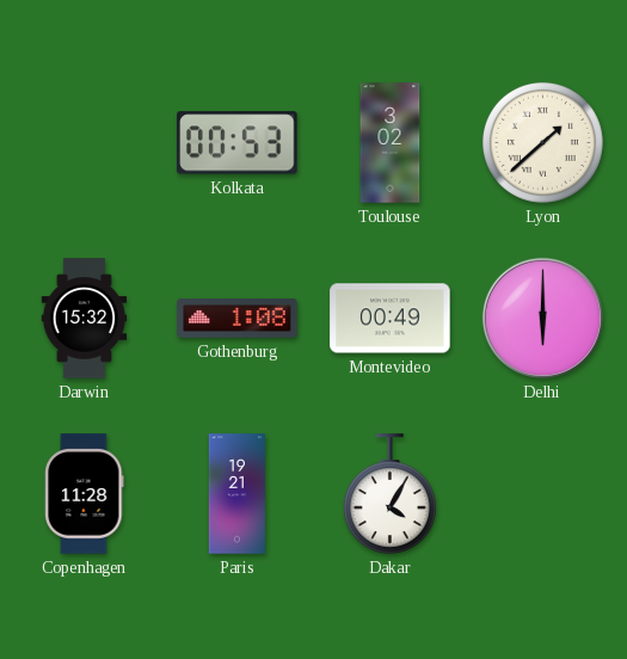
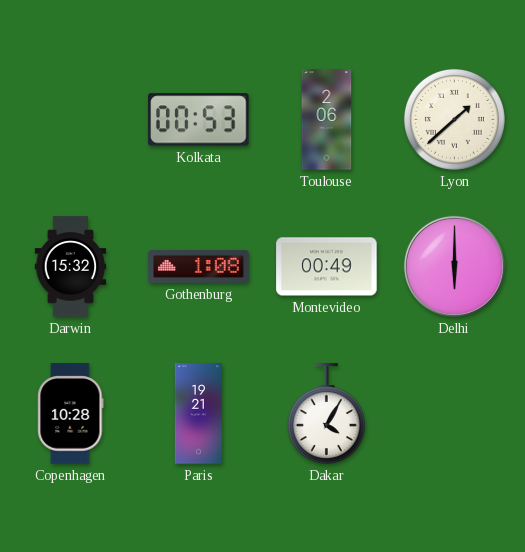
Toulouse: 3:02 -> 2:06 (327, 120)
Copenhagen: 11:28 -> 10:28 (71, 414)
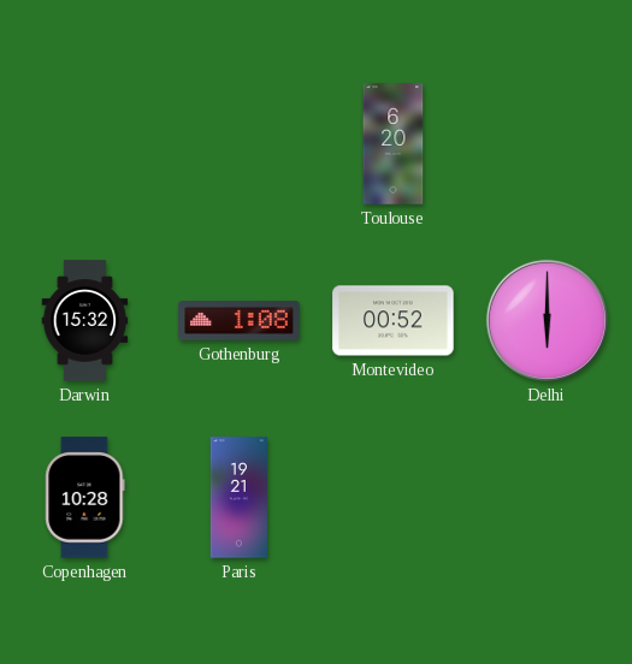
Kolkata: 00:53 -> none (199, 120)
Toulouse: 2:06 -> 6:20 (394, 144)
Lyon: 1:38 -> none (454, 119)
Montevideo: 00:49 -> 00:52 (394, 321)
Dakar: 4:05 -> none (326, 414)
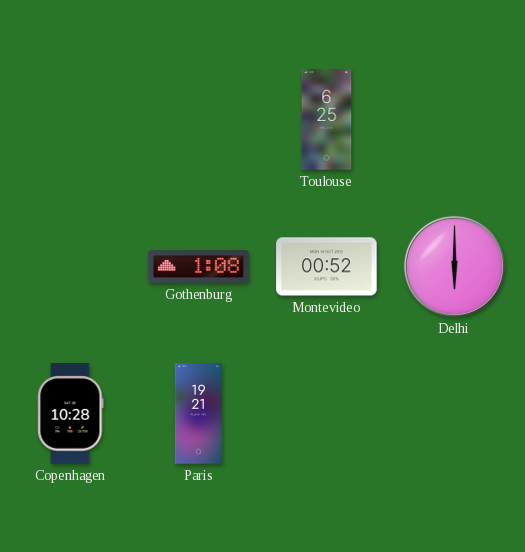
Toulouse: 6:20 -> 6:25 (327, 120)
Darwin: 15:32 -> none (85, 321)
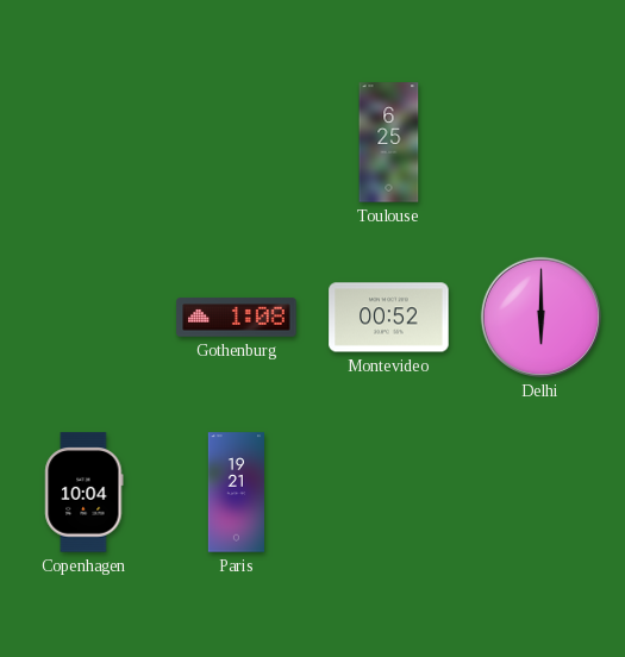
Copenhagen: 10:28 -> 10:04 (85, 493)
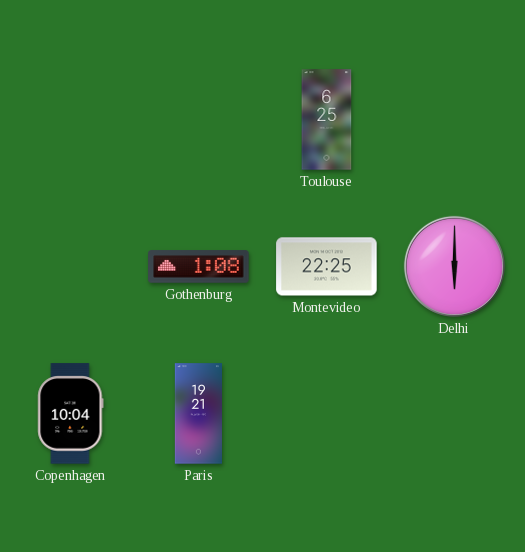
Montevideo: 00:52 -> 22:25 (327, 267)
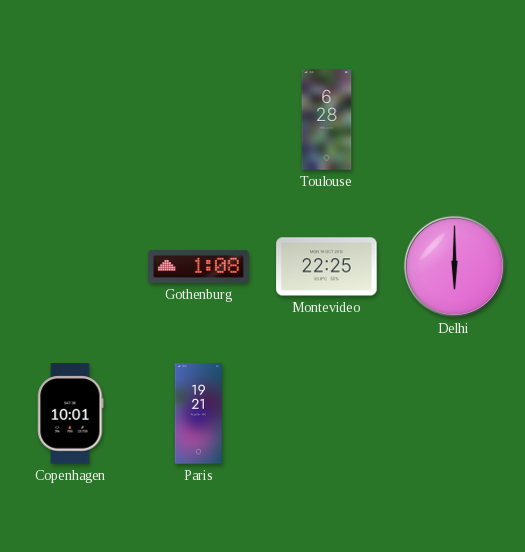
Toulouse: 6:25 -> 6:28 (327, 120)
Copenhagen: 10:04 -> 10:01 (71, 414)
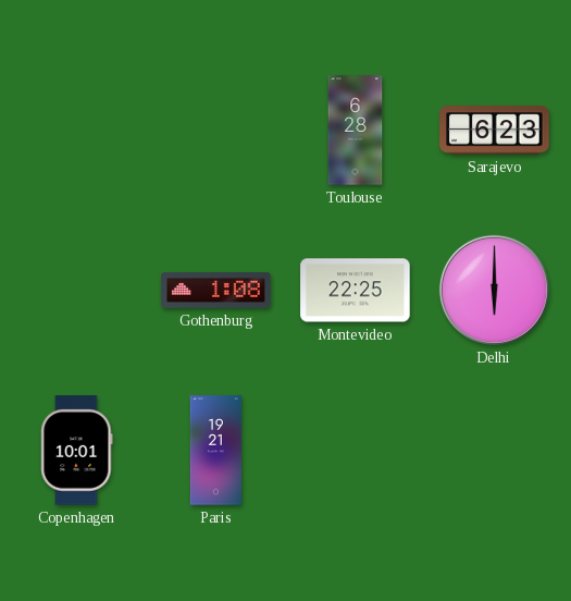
Sarajevo: none -> 6:23 (495, 131)
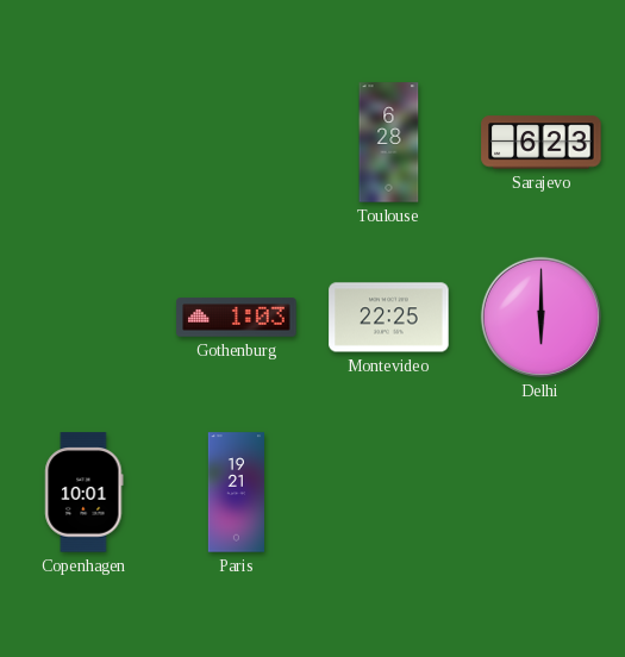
Gothenburg: 1:08 -> 1:03 (237, 318)
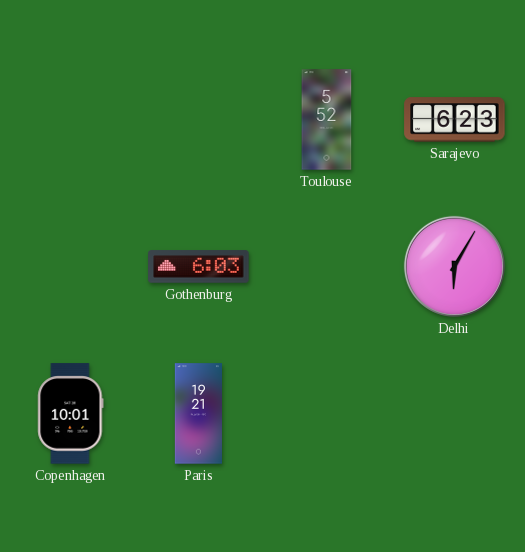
Toulouse: 6:28 -> 5:52 (327, 120)
Gothenburg: 1:03 -> 6:03 (199, 267)
Montevideo: 22:25 -> none (389, 318)
Delhi: 6:00 -> 6:05 (454, 266)
